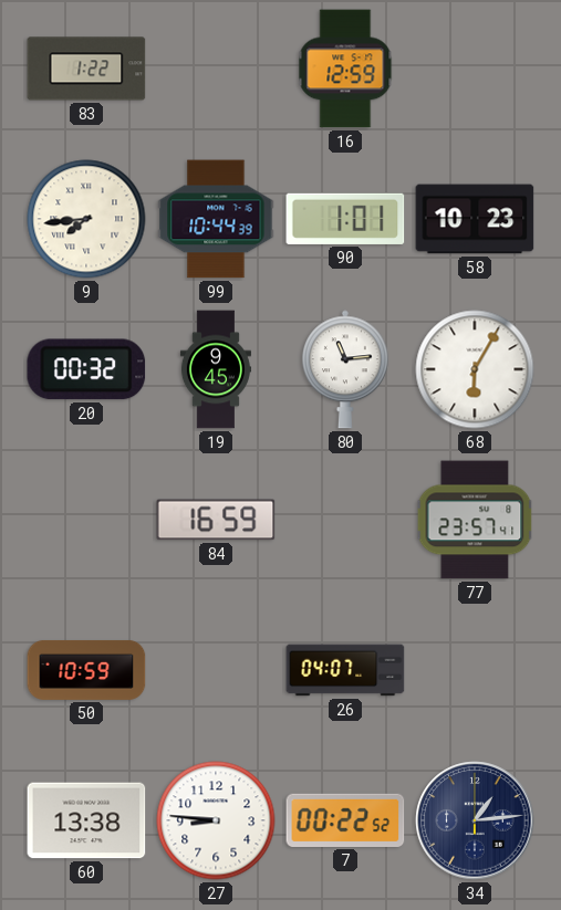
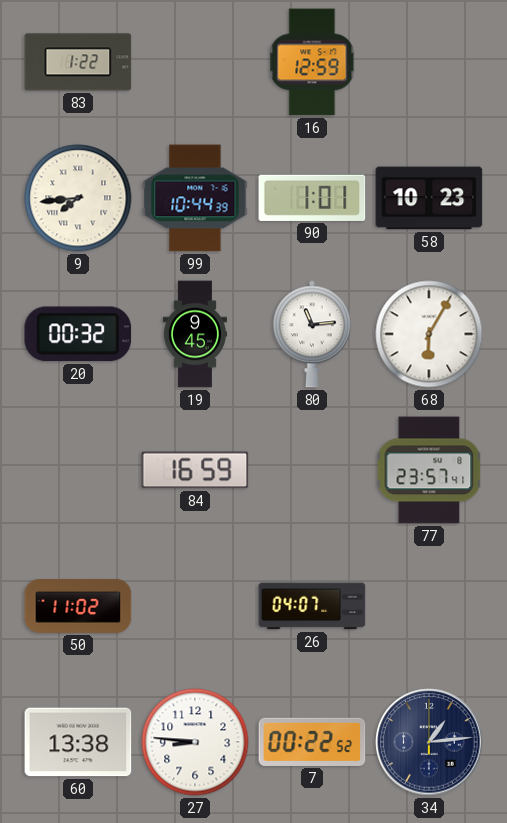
50: 10:59 -> 11:02 (78, 606)
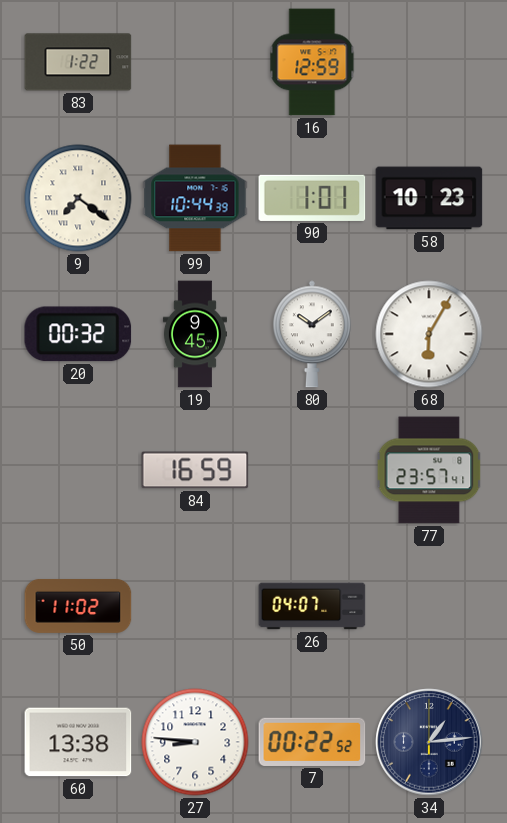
9: 7:44 -> 7:21 (78, 198)
80: 11:14 -> 10:09 (312, 334)
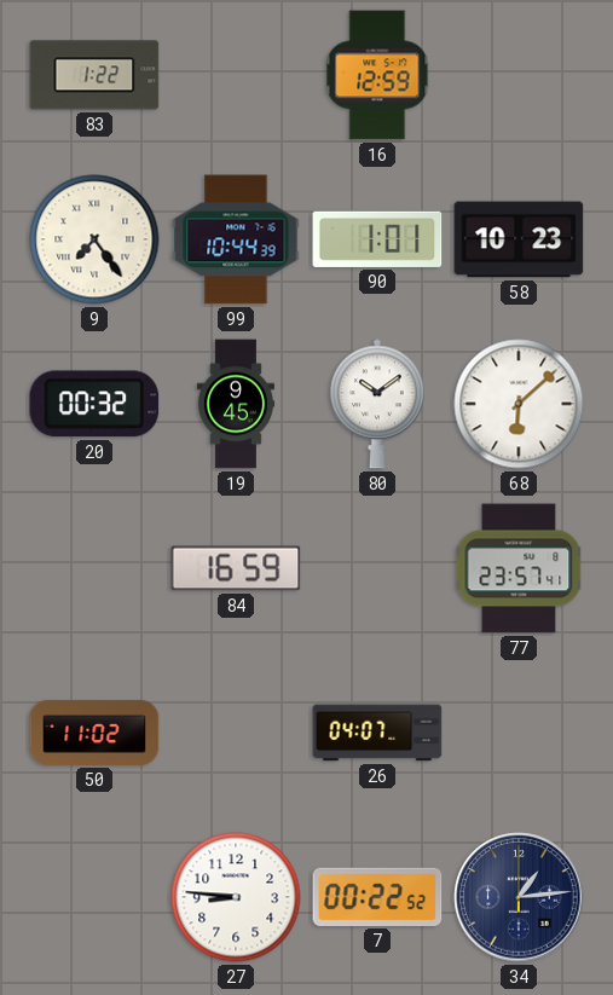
9: 7:21 -> 7:24 (94, 239)
68: 6:05 -> 6:08 (519, 404)
60: 13:38 -> none (78, 742)
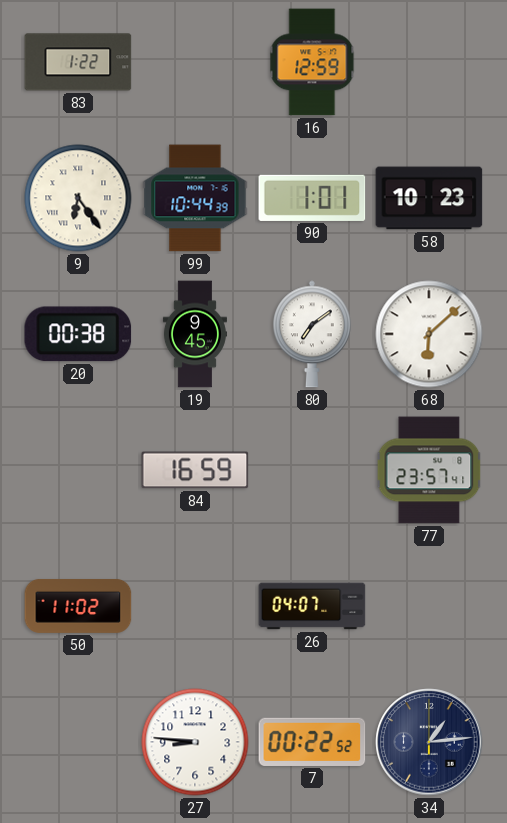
9: 7:24 -> 6:24 (78, 198)
20: 00:32 -> 00:38 (78, 334)
80: 10:09 -> 7:09 (312, 334)
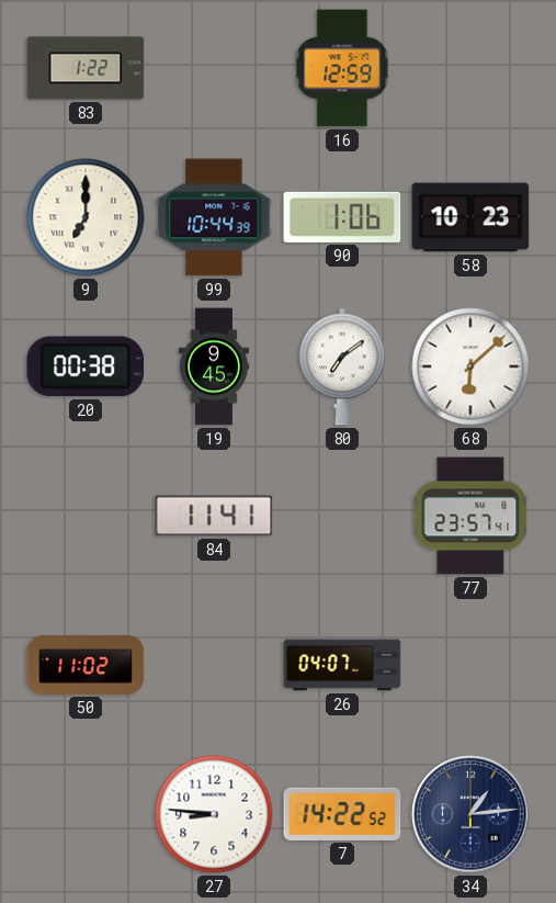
9: 6:24 -> 7:00 (86, 217)
90: 1:01 -> 1:06 (342, 217)
84: 16:59 -> 11:41 (214, 516)
7: 00:22 -> 14:22 (342, 814)
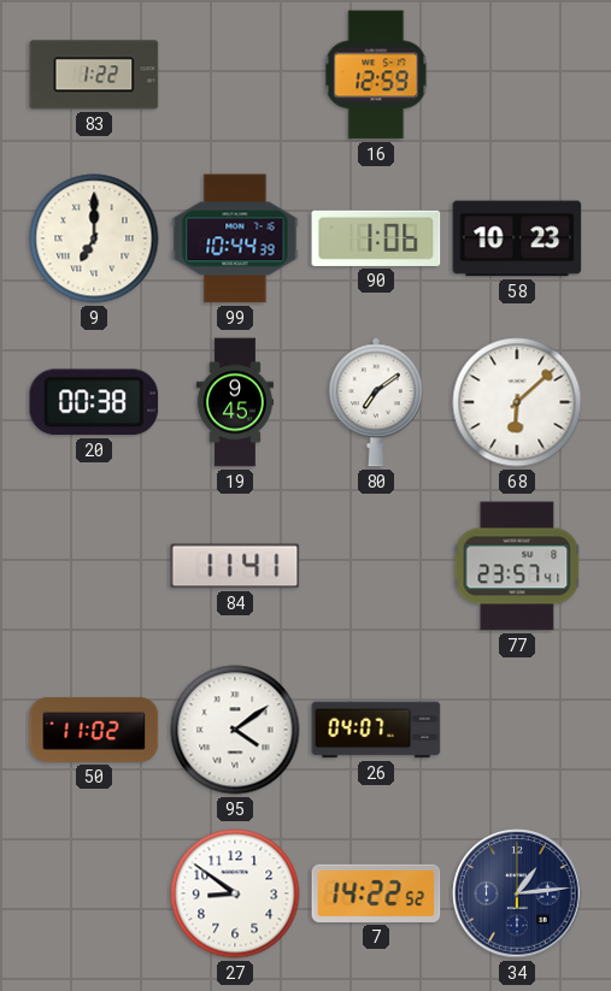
95: none -> 4:09 (235, 730)
27: 8:46 -> 8:51 (235, 893)
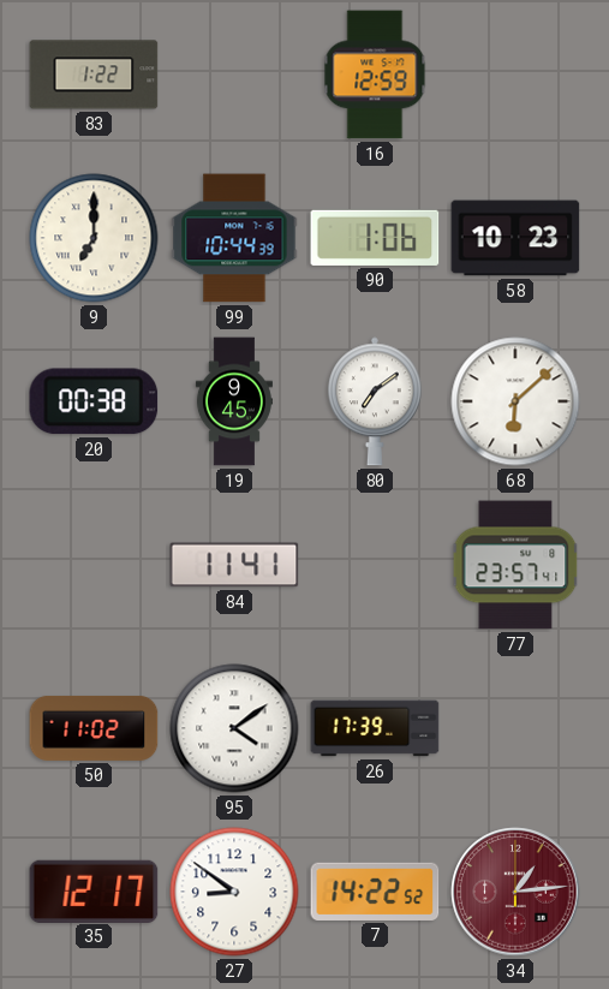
26: 04:07 -> 17:39 (375, 728)
35: none -> 12:17 (94, 890)
34 dial: navy -> burgundy (515, 892)
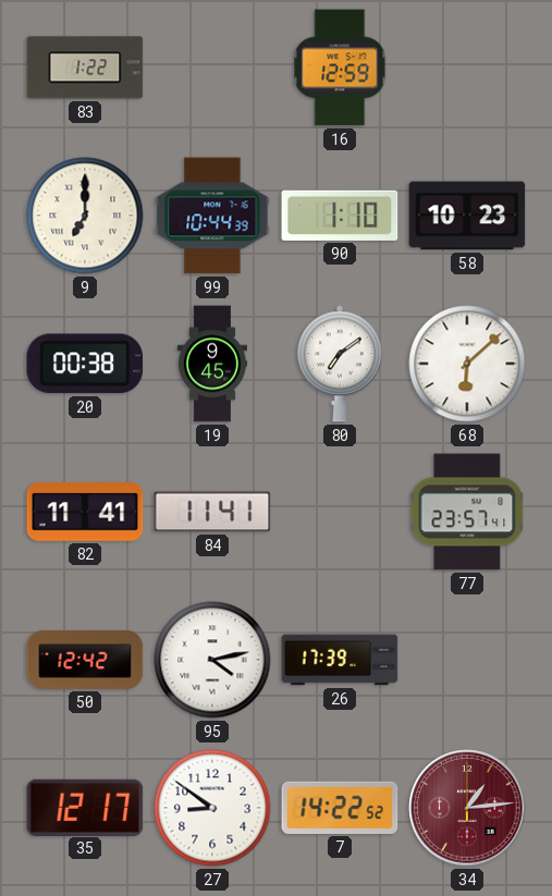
90: 1:06 -> 1:10 (340, 216)
82: none -> 11:41 (85, 513)
50: 11:02 -> 12:42 (85, 660)
95: 4:09 -> 4:13 (212, 660)
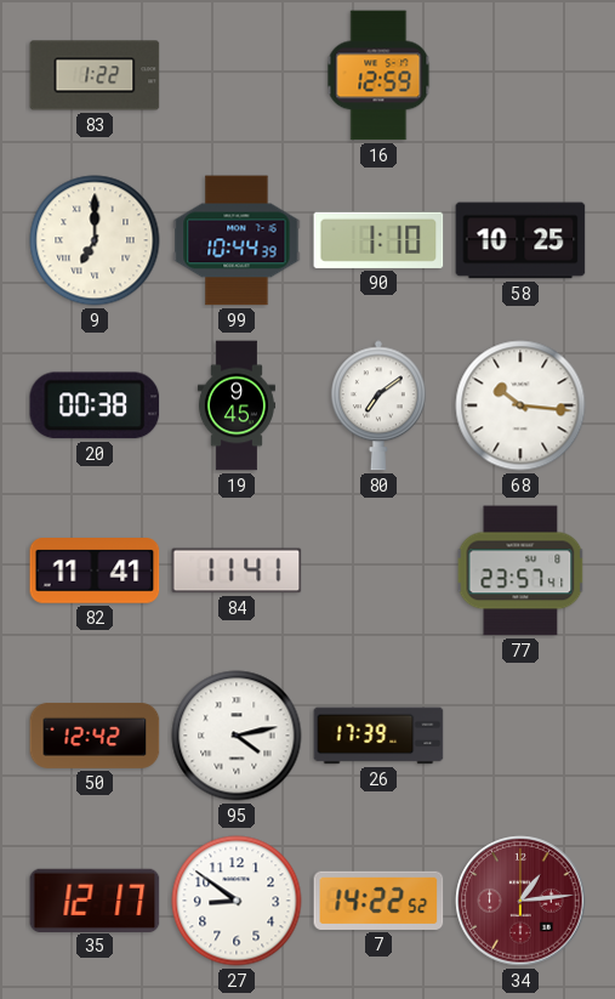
58: 10:23 -> 10:25 (520, 240)
68: 6:08 -> 10:16 (520, 405)
